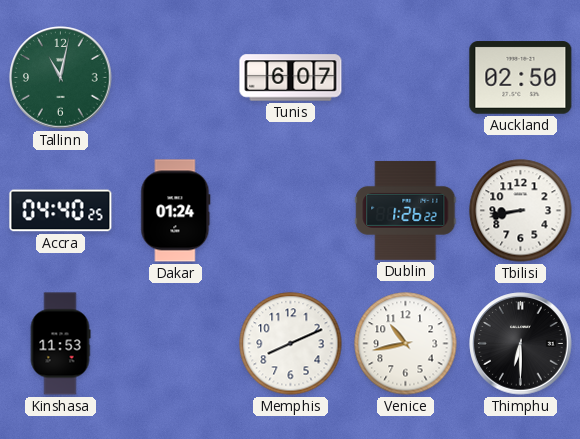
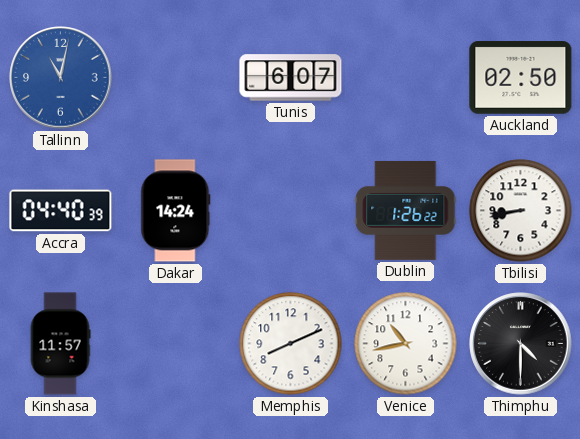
Tallinn dial: green -> blue (61, 78)
Accra: 04:40:25 -> 04:40:39 (61, 211)
Dakar: 01:24 -> 14:24 (176, 211)
Kinshasa: 11:53 -> 11:57 (60, 344)
Thimphu: 6:30 -> 4:30 (521, 344)
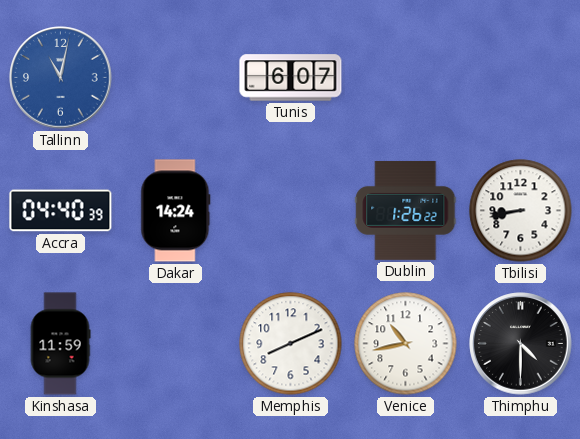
Auckland: 02:50 -> none (521, 78)
Kinshasa: 11:57 -> 11:59 (60, 344)
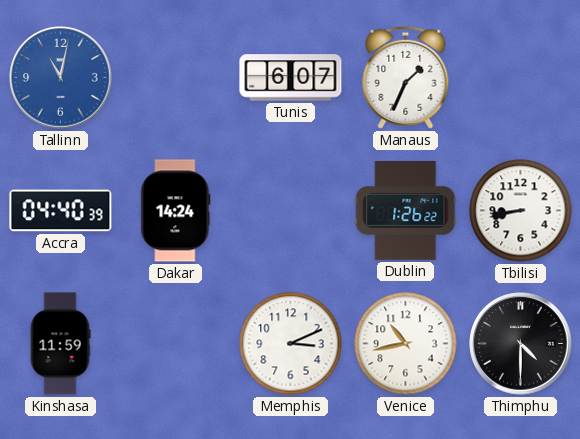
Manaus: none -> 1:34 (406, 77)
Memphis: 8:11 -> 3:11 (291, 344)
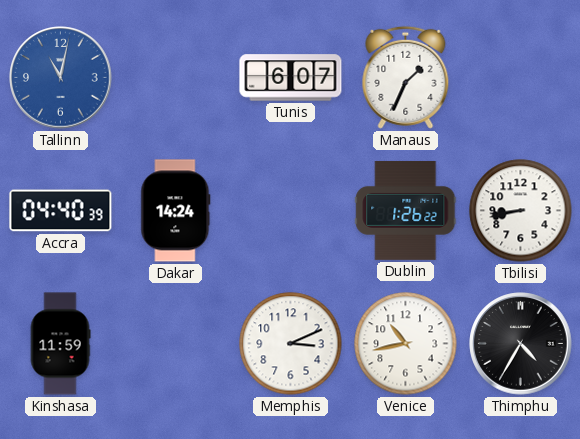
Thimphu: 4:30 -> 4:35 (521, 344)
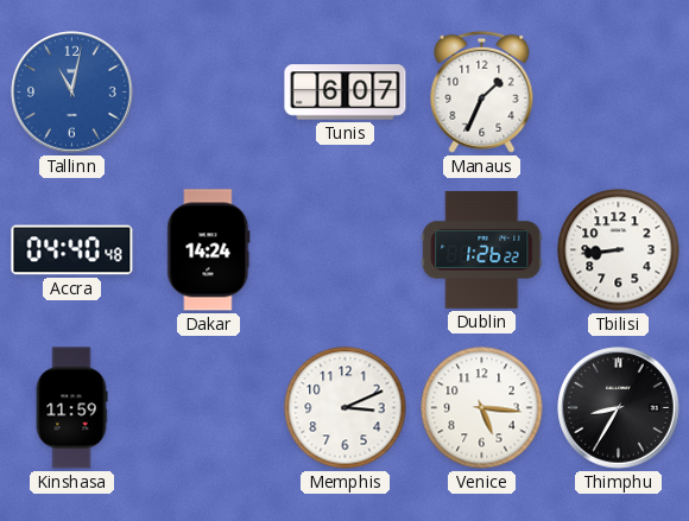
Accra: 04:40:39 -> 04:40:48 (72, 250)
Tbilisi: 8:43 -> 8:44 (619, 250)
Venice: 10:43 -> 5:16 (482, 408)
Thimphu: 4:35 -> 8:35 (619, 408)
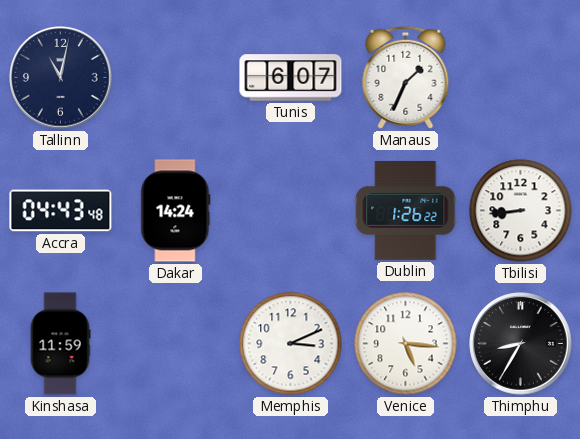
Tallinn dial: blue -> navy (61, 78)
Accra: 04:40 -> 04:43 (61, 211)
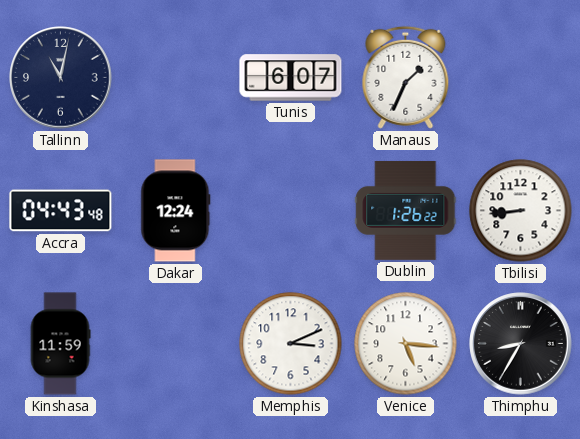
Dakar: 14:24 -> 12:24 (176, 211)
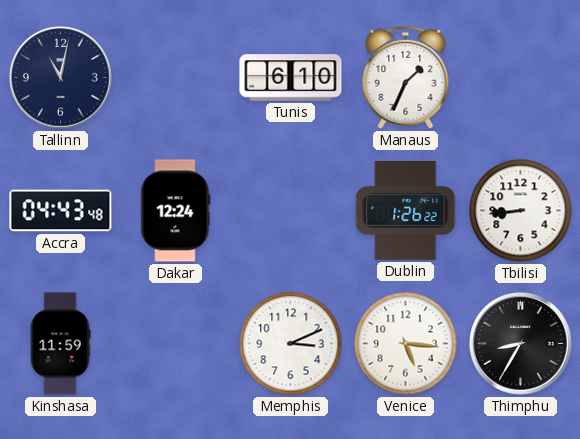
Tunis: 6:07 -> 6:10 (291, 78)
